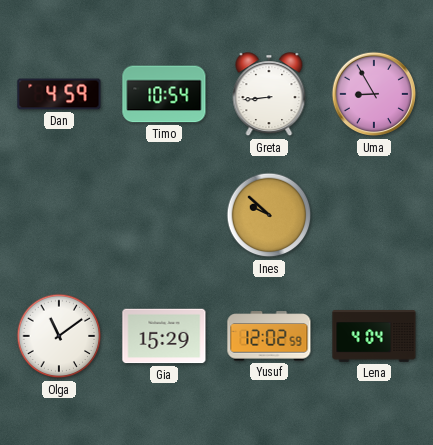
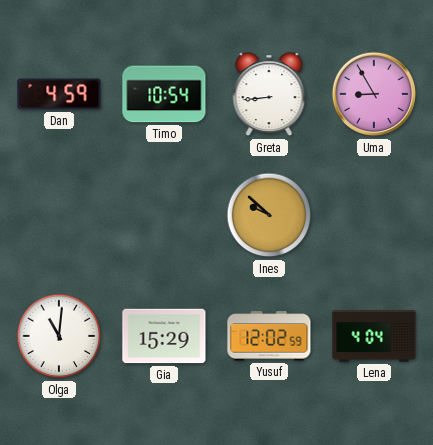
Olga: 11:09 -> 11:01 (59, 336)
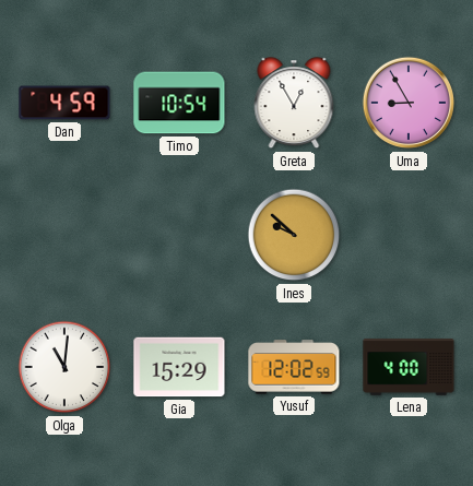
Greta: 8:44 -> 12:55 (294, 104)
Lena: 4:04 -> 4:00 (409, 367)
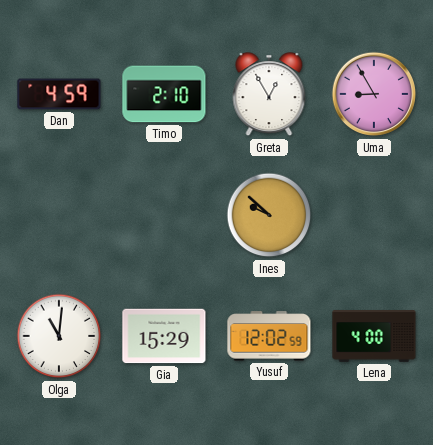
Timo: 10:54 -> 2:10 (164, 94)
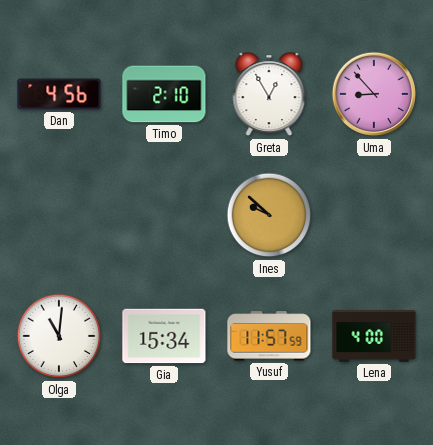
Dan: 4:59 -> 4:56 (59, 94)
Uma: 8:55 -> 8:53 (374, 94)
Gia: 15:29 -> 15:34 (164, 336)
Yusuf: 12:02 -> 11:57 (269, 336)
